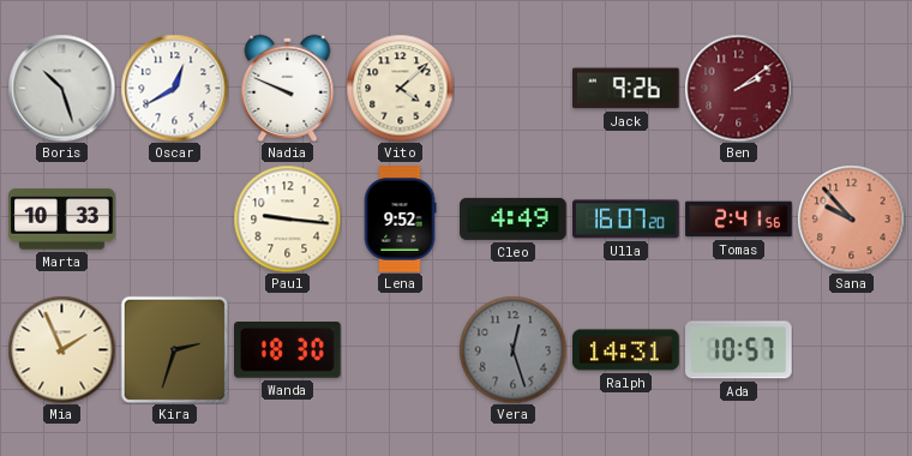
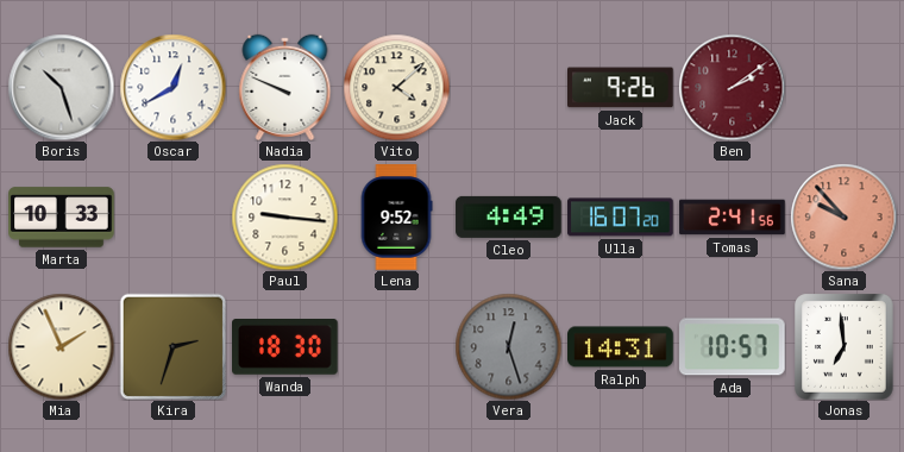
Jonas: none -> 6:59 (845, 347)
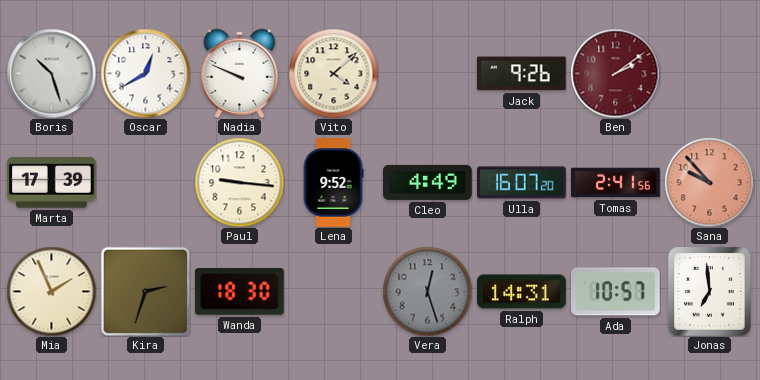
Marta: 10:33 -> 17:39 (52, 183)
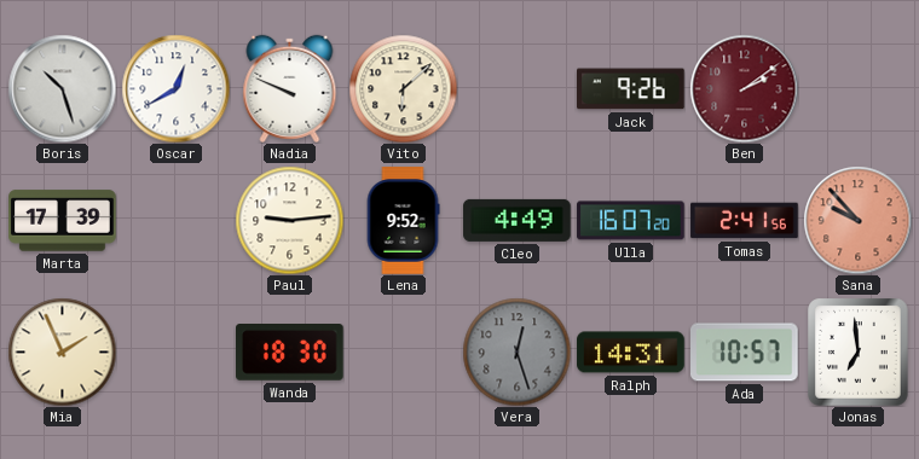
Vito: 4:08 -> 6:08 (403, 88)
Paul: 9:16 -> 9:14 (289, 220)
Kira: 2:33 -> none (145, 291)
